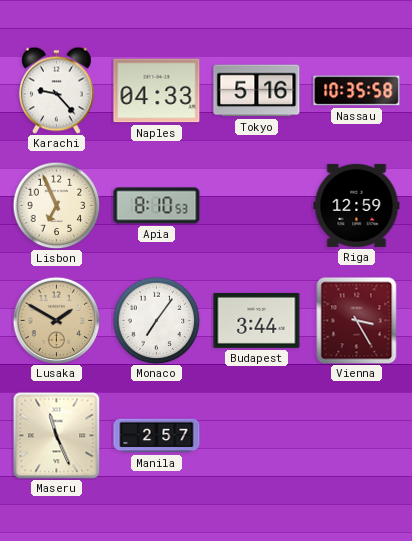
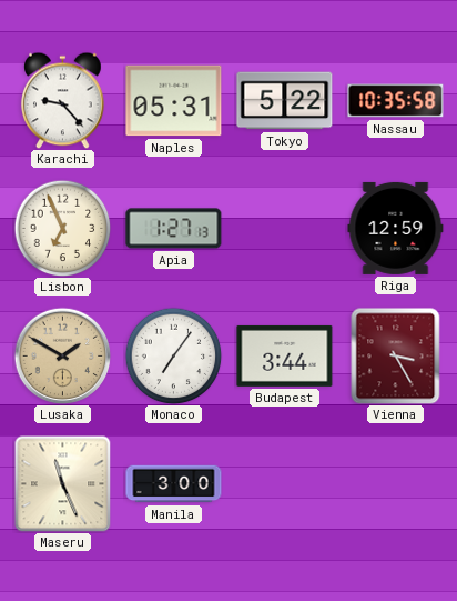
Naples: 04:33 -> 05:31 (174, 101)
Tokyo: 5:16 -> 5:22 (285, 101)
Apia: 8:10 -> 1:27 (174, 229)
Manila: 2:57 -> 3:00 (174, 484)
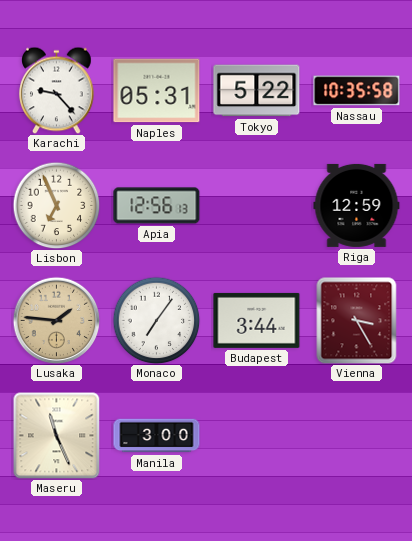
Apia: 1:27 -> 12:56 (157, 206)
Lusaka: 1:50 -> 1:46 (56, 320)
